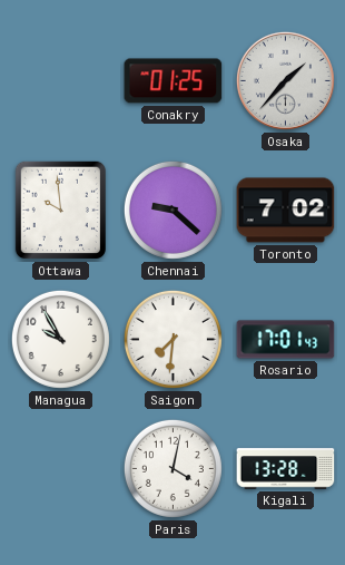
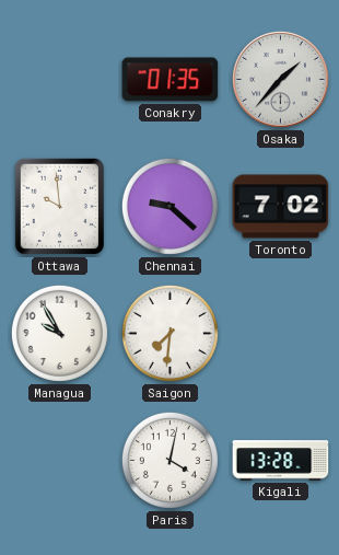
Conakry: 01:25 -> 01:35 (171, 80)
Rosario: 17:01 -> none (286, 340)
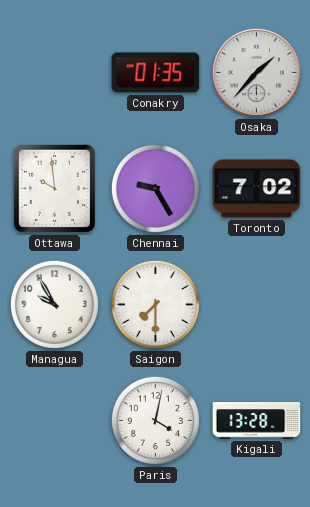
Chennai: 9:22 -> 9:25 (155, 188)
Saigon: 7:31 -> 7:30 (155, 304)
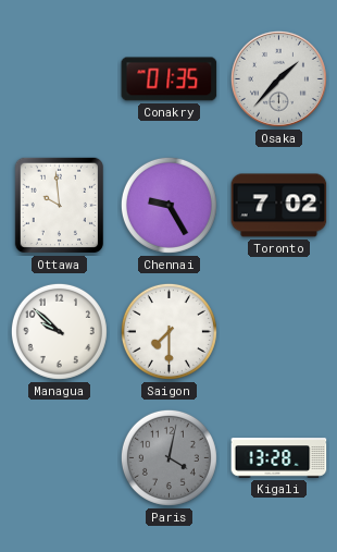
Managua: 9:55 -> 9:52 (59, 331)
Paris dial: white -> grey (168, 457)
